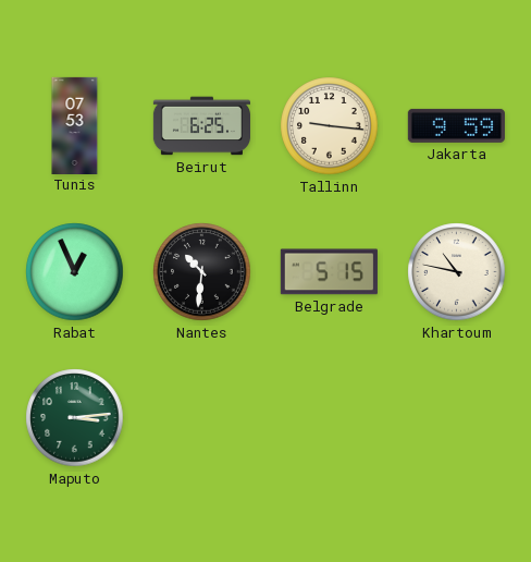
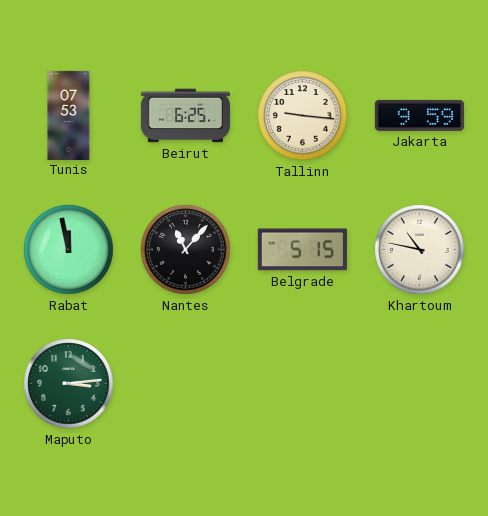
Rabat: 12:56 -> 11:58 (69, 250)
Nantes: 10:31 -> 11:07 (186, 250)
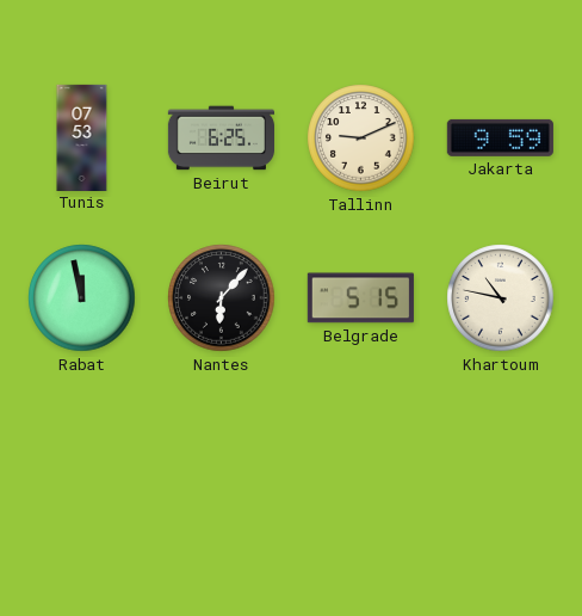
Tallinn: 9:16 -> 9:11 (361, 138)
Nantes: 11:07 -> 6:07 (222, 298)
Maputo: 3:14 -> none (69, 384)
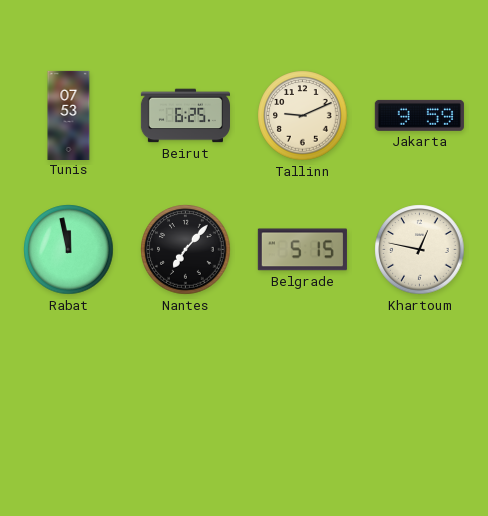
Nantes: 6:07 -> 7:07 (186, 250)
Khartoum: 10:47 -> 12:47 (420, 250)
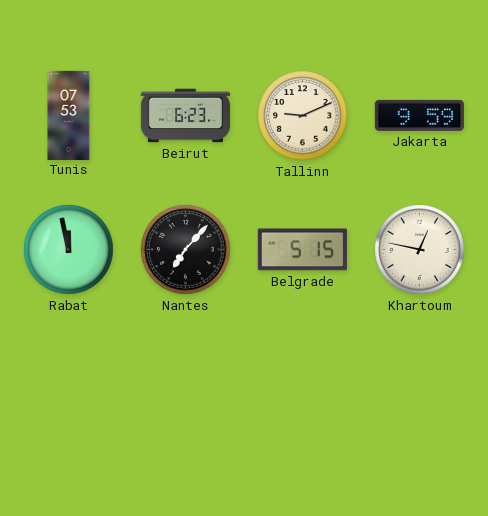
Beirut: 6:25 -> 6:23 (185, 116)
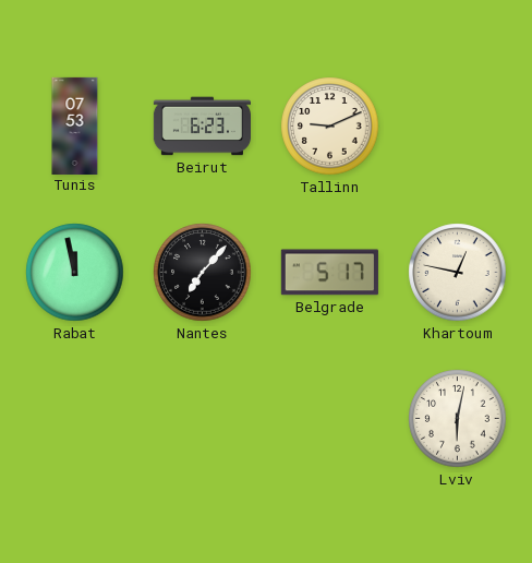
Jakarta: 9:59 -> none (419, 115)
Belgrade: 5:15 -> 5:17 (329, 273)
Lviv: none -> 6:02 (458, 419)
